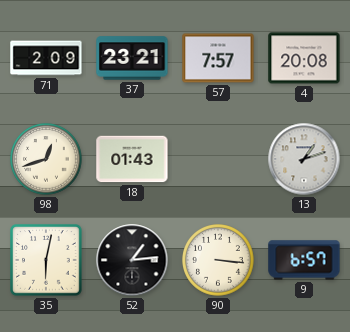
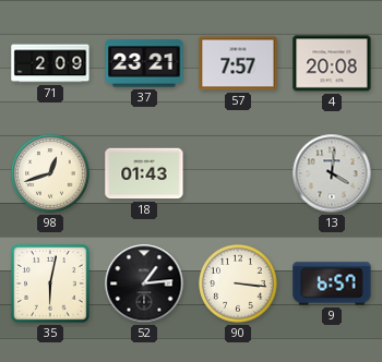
13: 1:12 -> 4:01 (332, 173)
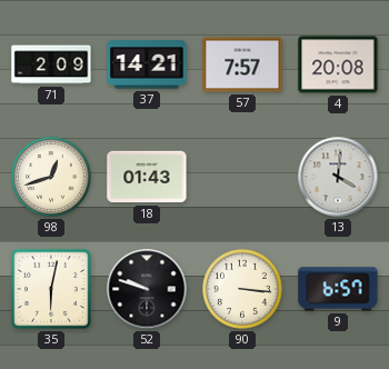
37: 23:21 -> 14:21 (147, 64)
52: 1:14 -> 9:48 (147, 289)
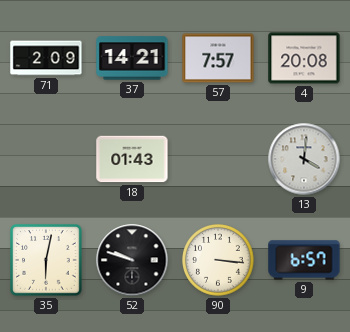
98: 12:42 -> none (51, 177)
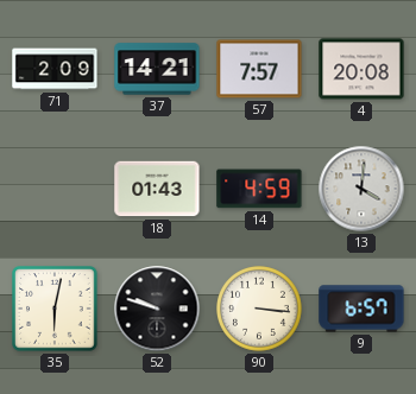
14: none -> 4:59 (259, 189)
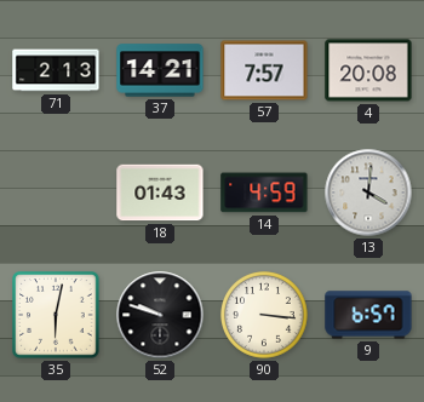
71: 2:09 -> 2:13 (56, 70)
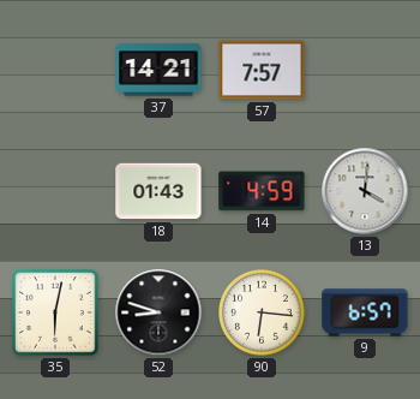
71: 2:13 -> none (56, 70)
4: 20:08 -> none (368, 70)
52: 9:48 -> 8:48 (158, 312)
90: 3:16 -> 6:16 (262, 312)
